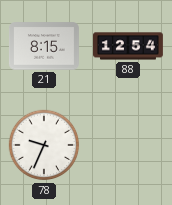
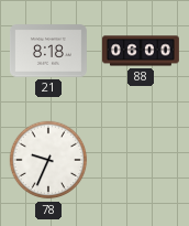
21: 8:15 -> 8:18 (48, 51)
88: 12:54 -> 06:00 (142, 51)
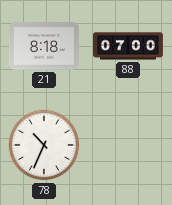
88: 06:00 -> 07:00 (129, 46)
78: 9:34 -> 10:34 (44, 145)
